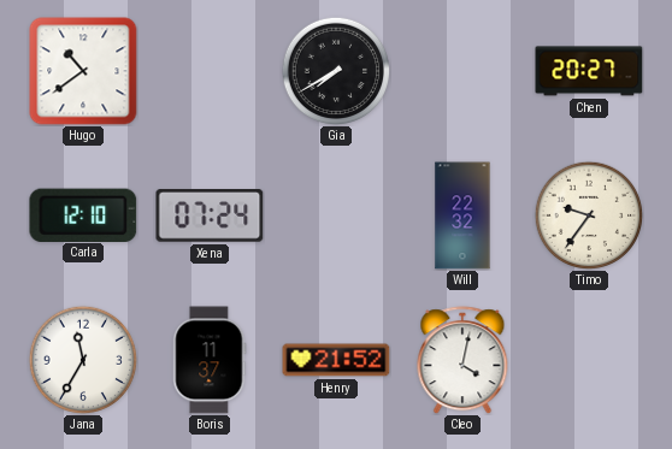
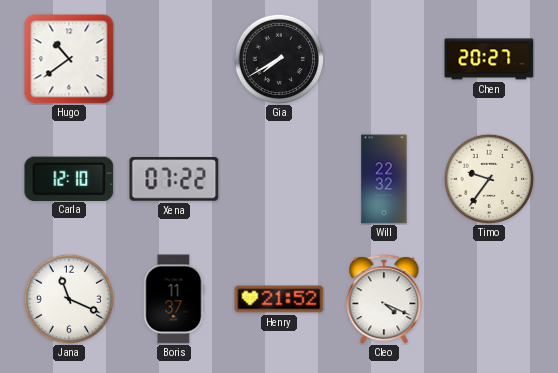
Xena: 07:24 -> 07:22 (174, 179)
Jana: 11:35 -> 11:19 (69, 299)
Cleo: 4:02 -> 4:19 (384, 299)
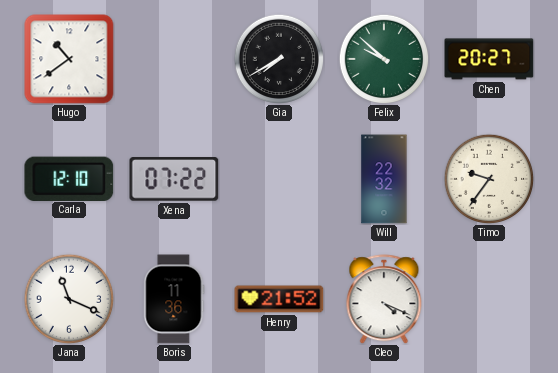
Felix: none -> 9:52 (384, 59)
Boris: 11:37 -> 11:36 (174, 299)
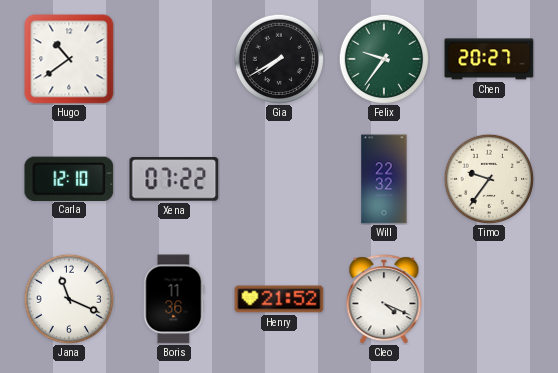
Felix: 9:52 -> 9:36 (384, 59)
